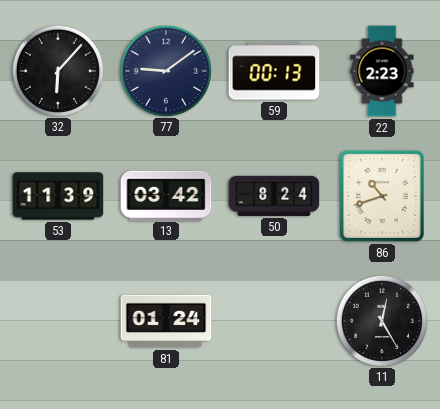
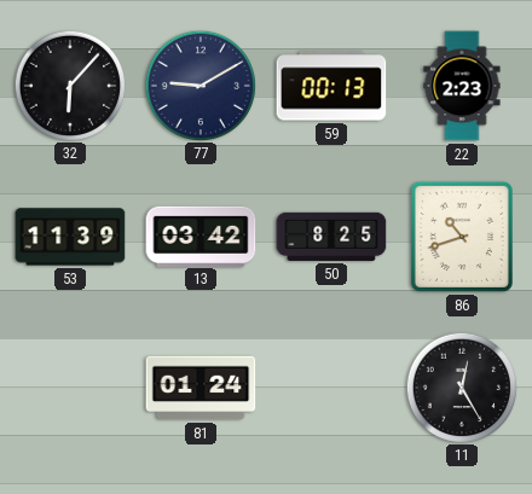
77: 9:09 -> 9:10 (199, 85)
50: 8:24 -> 8:25 (331, 237)
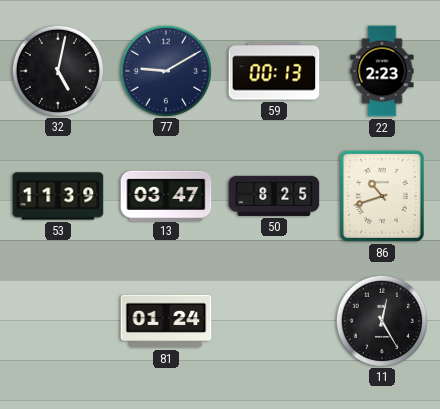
32: 6:07 -> 5:02 (57, 70)
13: 03:42 -> 03:47 (166, 195)
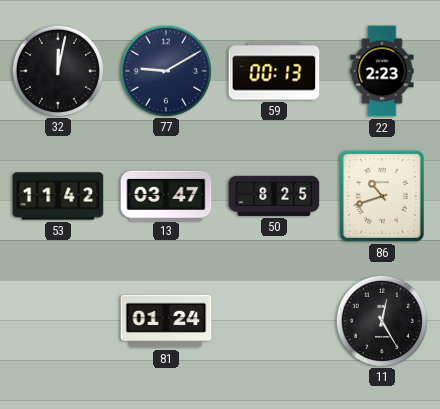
32: 5:02 -> 12:02 (57, 70)
53: 11:39 -> 11:42 (58, 196)
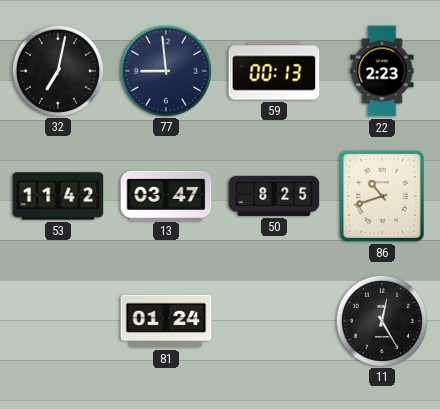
32: 12:02 -> 7:02 (57, 70)
77: 9:10 -> 8:59 (165, 70)
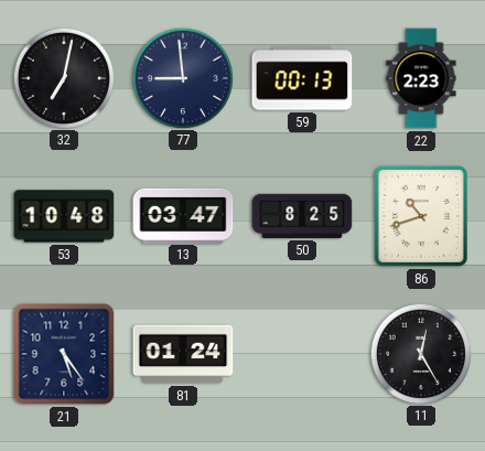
53: 11:42 -> 10:48 (64, 216)
21: none -> 5:24 (64, 354)
